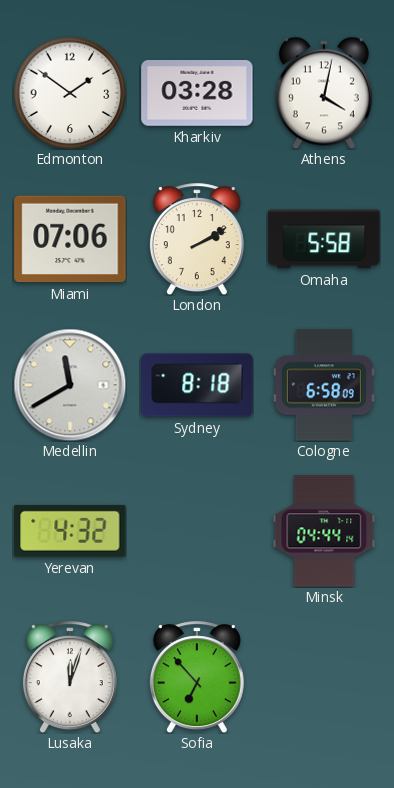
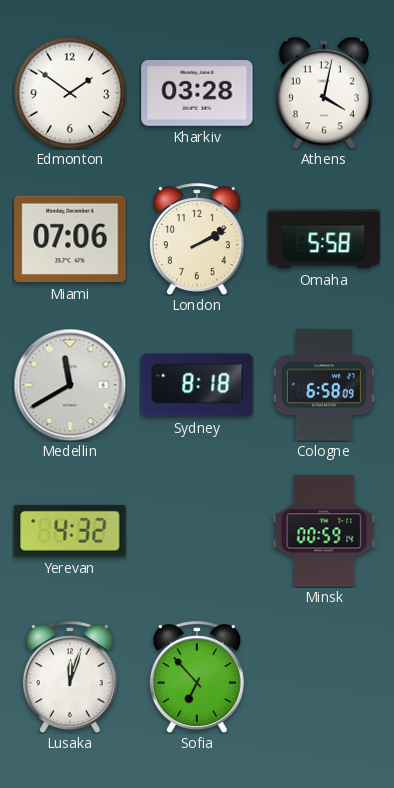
Minsk: 04:44 -> 00:59 (324, 531)
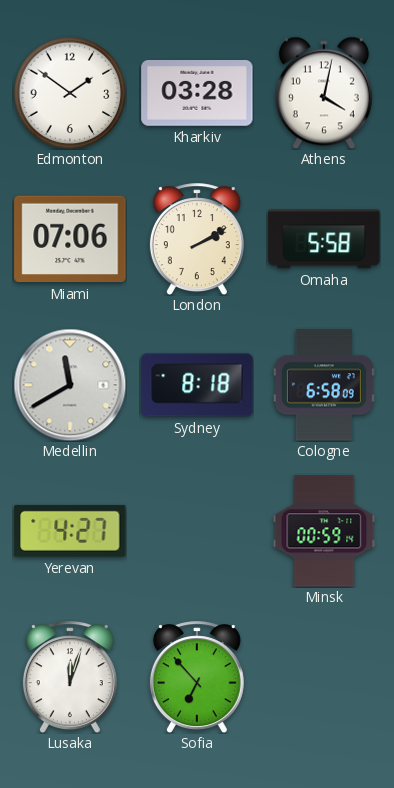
Yerevan: 4:32 -> 4:27 (70, 531)
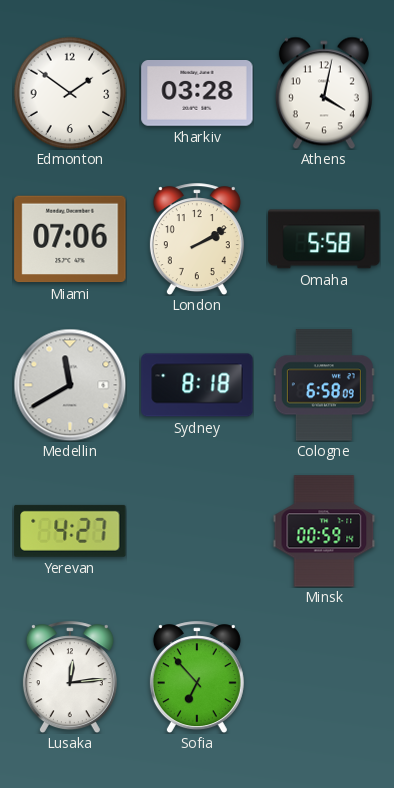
Lusaka: 12:03 -> 12:14 (70, 677)
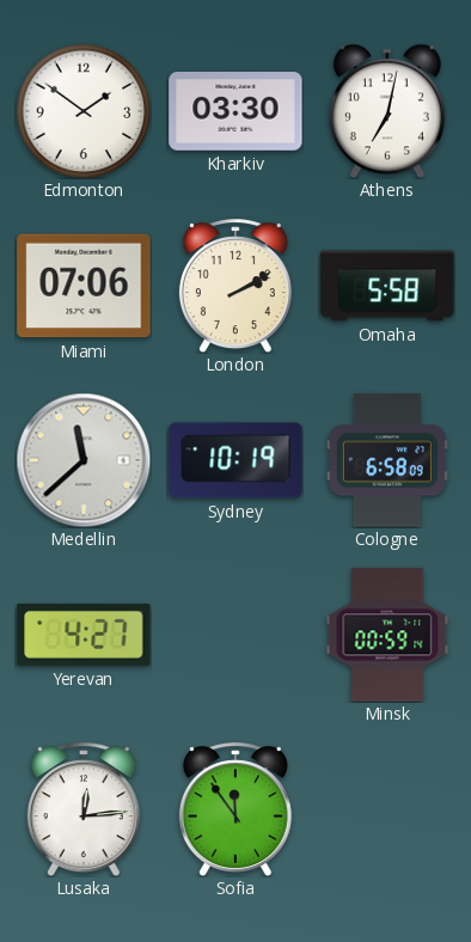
Kharkiv: 03:28 -> 03:30 (235, 112)
Athens: 4:02 -> 7:02 (387, 111)
Medellin: 11:40 -> 11:38 (84, 460)
Sydney: 8:18 -> 10:19 (235, 460)
Sofia: 6:53 -> 11:54 (235, 809)
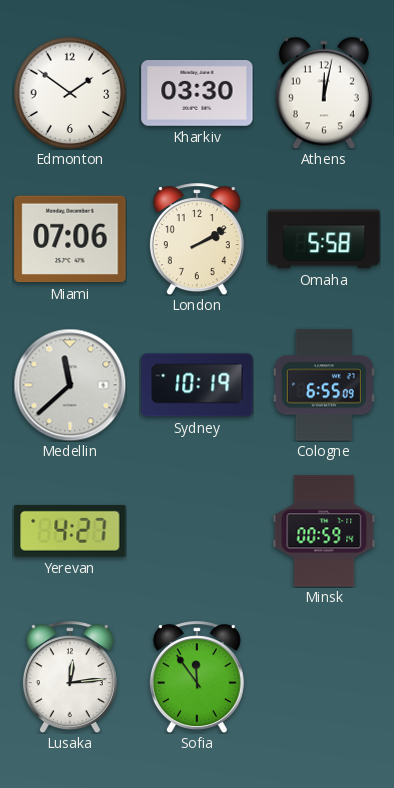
Athens: 7:02 -> 12:02 (324, 93)
Cologne: 6:58 -> 6:55 (324, 385)
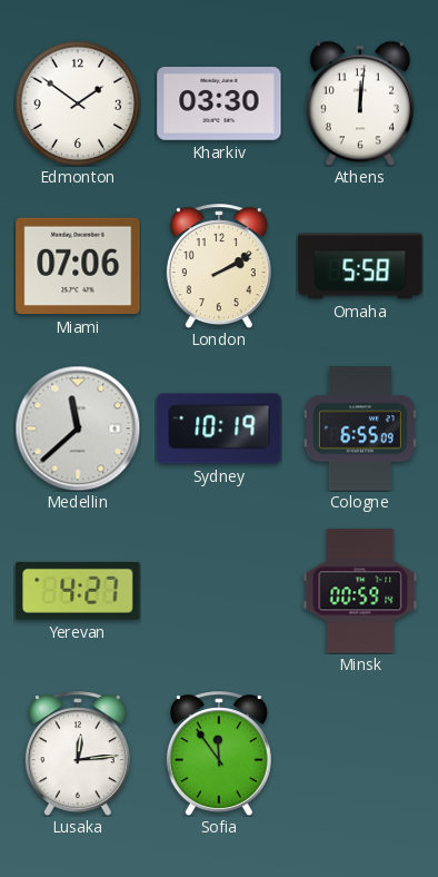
Athens: 12:02 -> 12:01 (360, 104)
